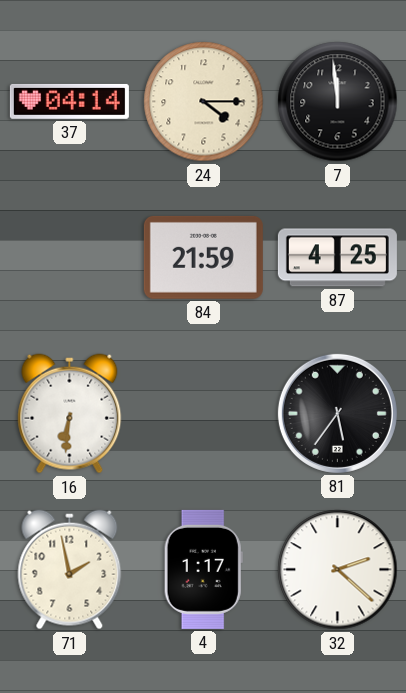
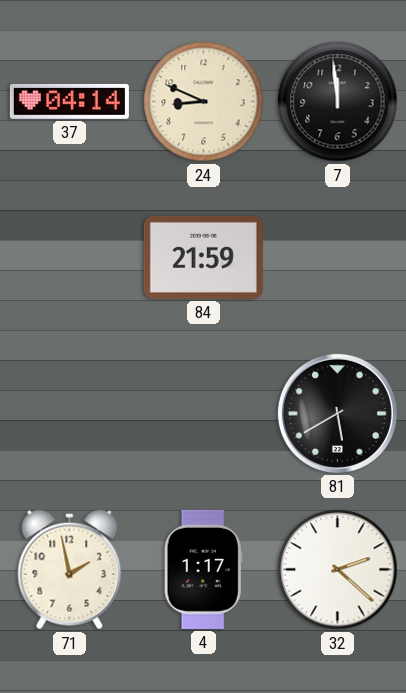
24: 4:15 -> 8:49 (204, 102)
87: 4:25 -> none (337, 258)
16: 6:31 -> none (70, 414)
81: 5:36 -> 5:40 (337, 413)
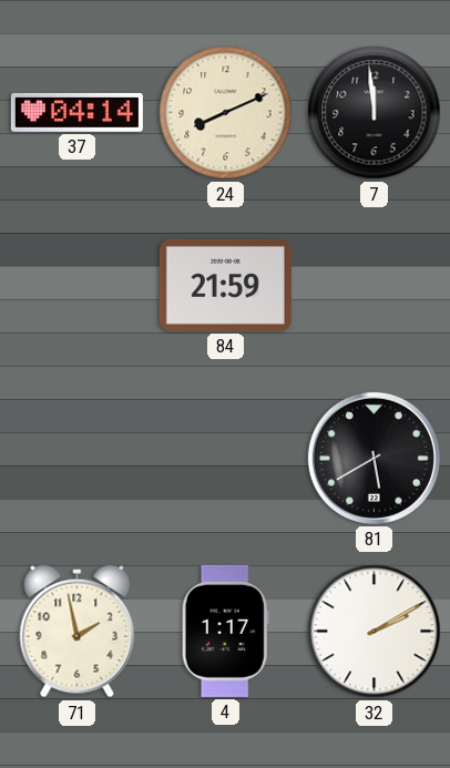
24: 8:49 -> 8:11 (226, 113)
32: 2:22 -> 2:10 (375, 632)
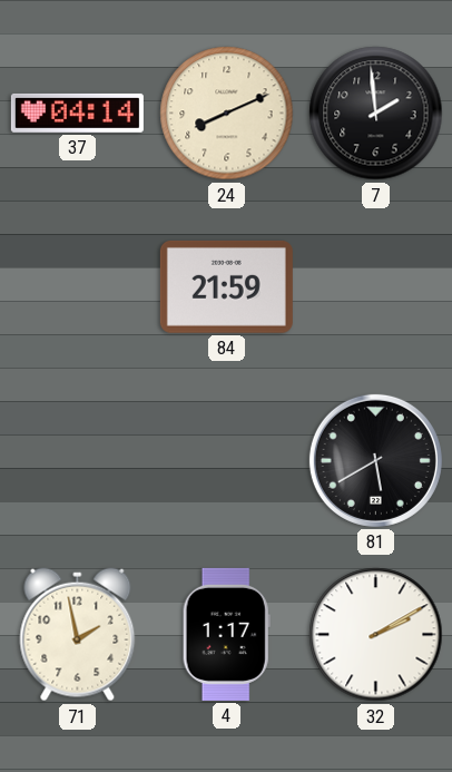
7: 11:59 -> 1:59 (376, 114)
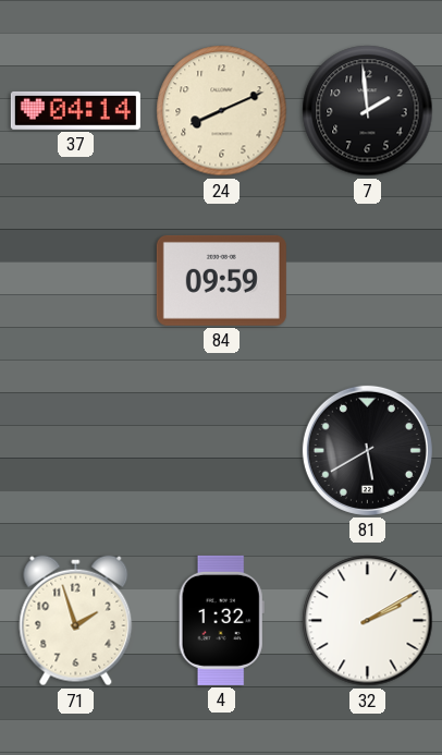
84: 21:59 -> 09:59 (221, 280)
71: 1:58 -> 1:57 (76, 621)
4: 1:17 -> 1:32 (221, 620)
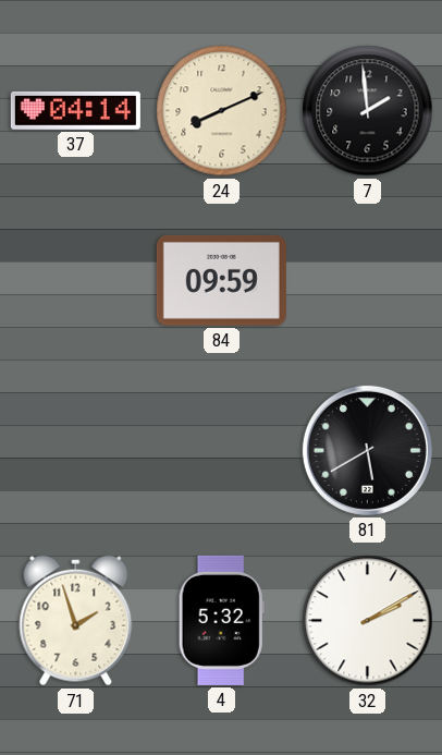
4: 1:32 -> 5:32 (221, 620)
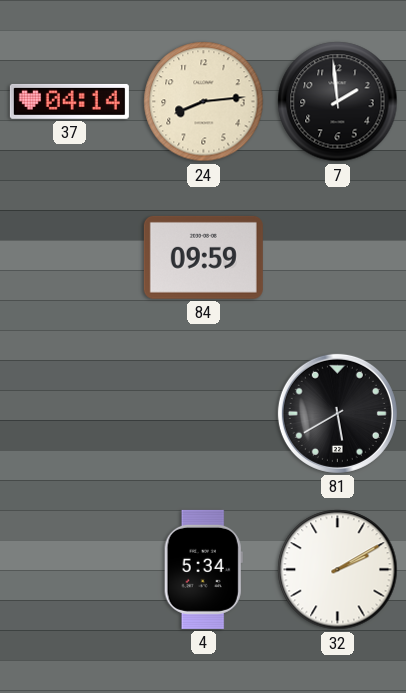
24: 8:11 -> 8:14 (204, 102)
71: 1:57 -> none (76, 621)
4: 5:32 -> 5:34 (203, 569)
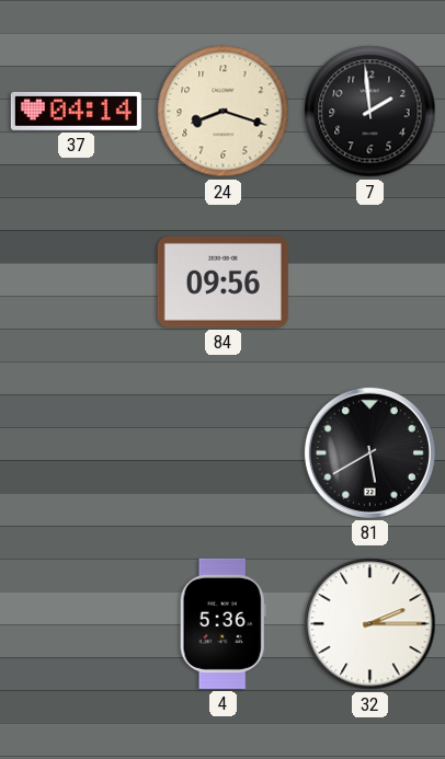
24: 8:14 -> 8:18 (224, 112)
84: 09:59 -> 09:56 (222, 281)
4: 5:34 -> 5:36 (222, 623)
32: 2:10 -> 2:15 (370, 624)
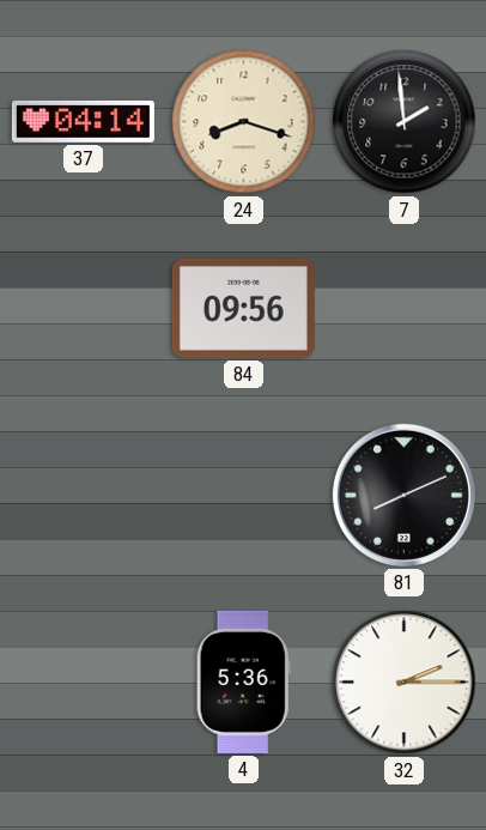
81: 5:40 -> 8:11 (403, 495)
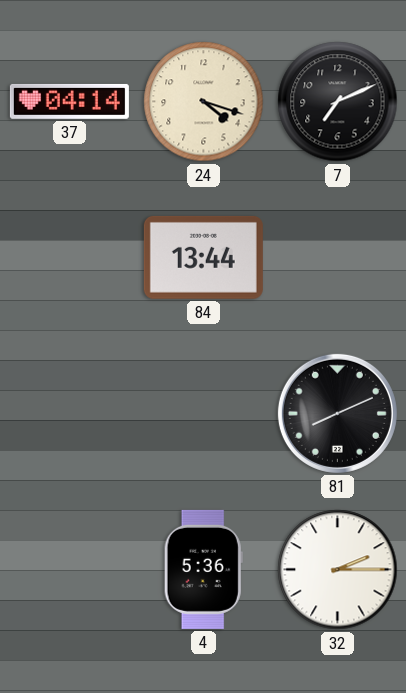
24: 8:18 -> 4:18 (204, 102)
7: 1:59 -> 7:11 (338, 102)
84: 09:56 -> 13:44 (203, 257)
